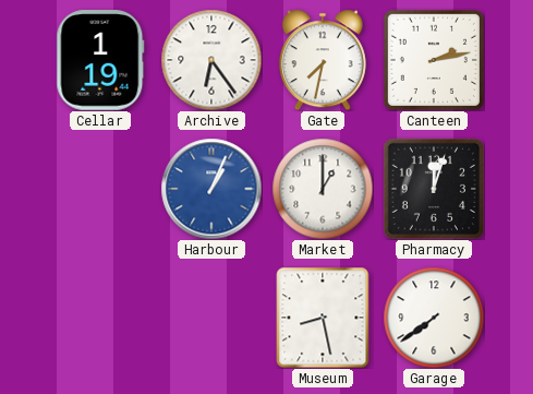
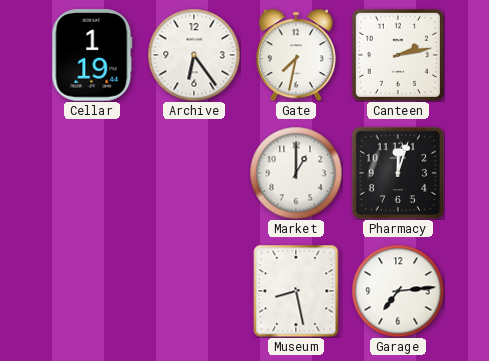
Harbour: 1:04 -> none (211, 189)
Garage: 7:39 -> 7:14 (398, 291)
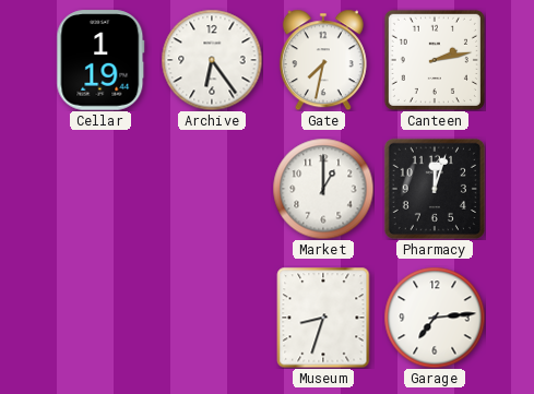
Museum: 8:28 -> 8:33 (323, 318)
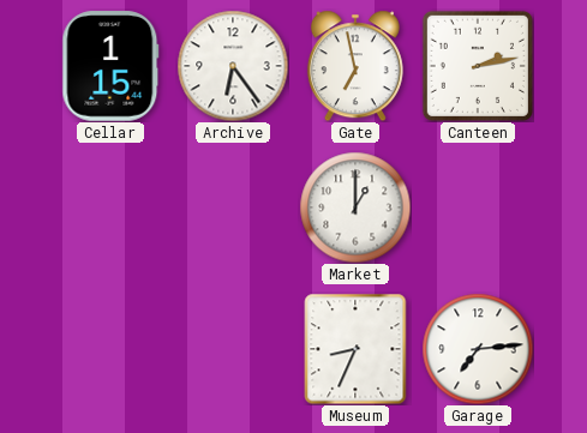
Cellar: 1:19 -> 1:15 (110, 66)
Gate: 7:32 -> 6:58 (355, 66)
Pharmacy: 12:03 -> none (435, 189)
Museum: 8:33 -> 8:34 (355, 349)
